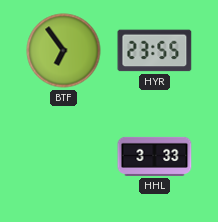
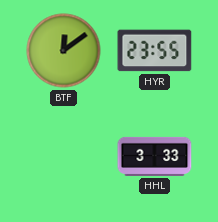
BTF: 6:54 -> 12:09 (64, 51)
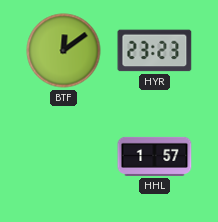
HYR: 23:55 -> 23:23 (155, 51)
HHL: 3:33 -> 1:57 (155, 156)
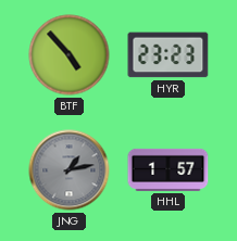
BTF: 12:09 -> 4:53 (70, 55)
JNG: none -> 1:13 (70, 170)
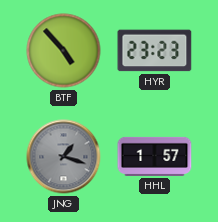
JNG: 1:13 -> 1:18 (64, 157)
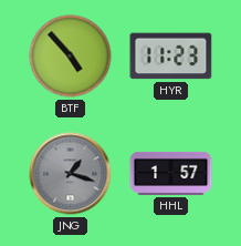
HYR: 23:23 -> 11:23 (171, 57)
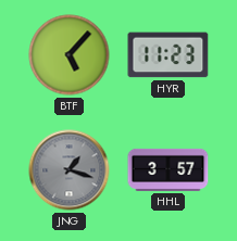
BTF: 4:53 -> 5:07 (70, 55)
HHL: 1:57 -> 3:57 (169, 169)
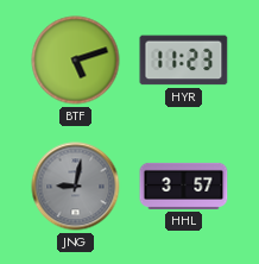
BTF: 5:07 -> 5:12 (76, 61)
JNG: 1:18 -> 9:02 (76, 187)
